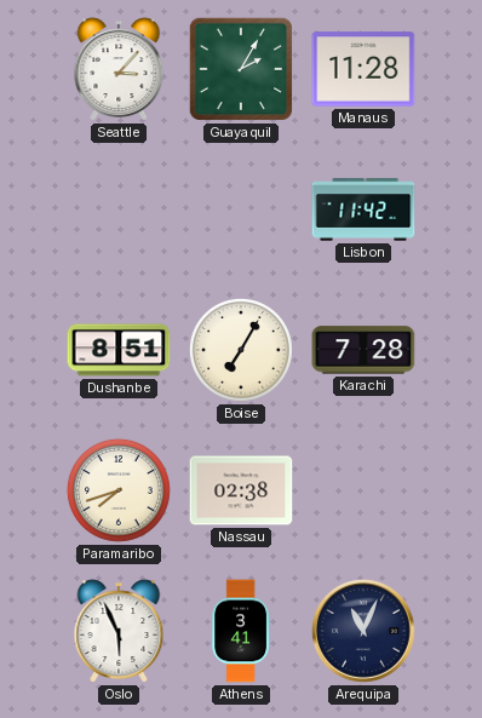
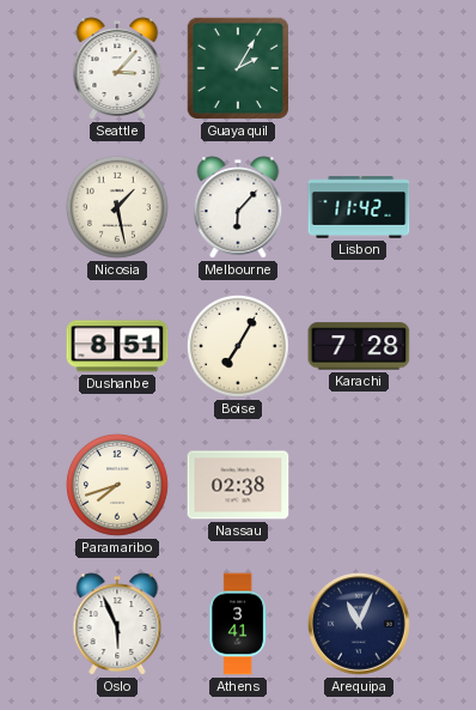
Manaus: 11:28 -> none (363, 69)
Nicosia: none -> 1:28 (117, 207)
Melbourne: none -> 6:07 (238, 207)
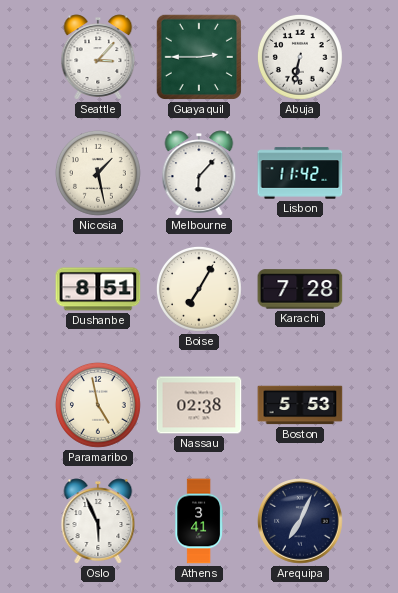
Guayaquil: 2:05 -> 2:45 (199, 57)
Abuja: none -> 6:32 (300, 57)
Paramaribo: 7:42 -> 4:58 (98, 405)
Boston: none -> 5:53 (300, 405)
Arequipa: 11:04 -> 7:04 (300, 521)
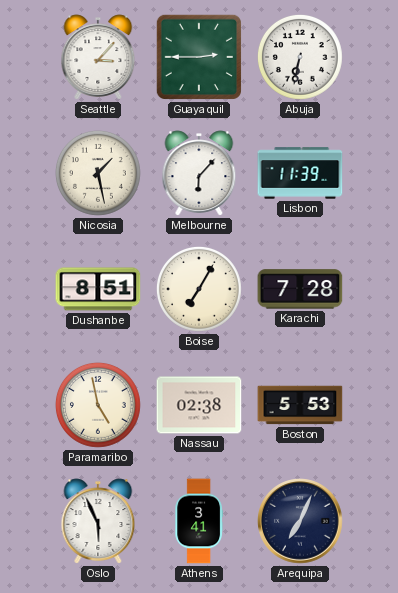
Lisbon: 11:42 -> 11:39 (300, 173)
